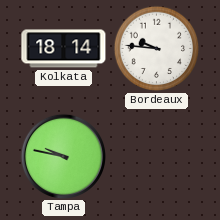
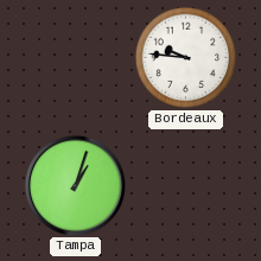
Kolkata: 18:14 -> none (64, 49)
Tampa: 9:47 -> 1:03 (75, 185)
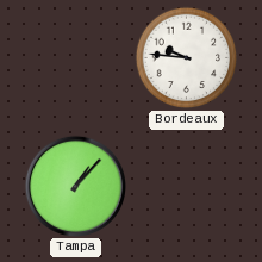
Tampa: 1:03 -> 1:07 (75, 186)
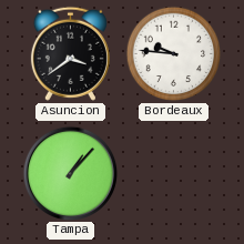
Asuncion: none -> 3:39 (70, 53)
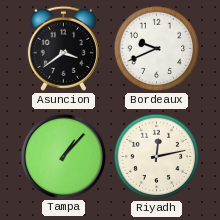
Bordeaux: 9:46 -> 9:41 (157, 49)
Riyadh: none -> 12:13 (157, 157)
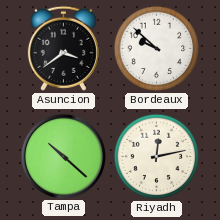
Bordeaux: 9:41 -> 9:52 (157, 49)
Tampa: 1:07 -> 10:22 (63, 156)
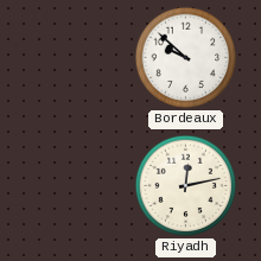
Asuncion: 3:39 -> none (63, 48)
Tampa: 10:22 -> none (63, 156)
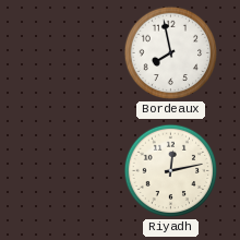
Bordeaux: 9:52 -> 7:58 (171, 53)
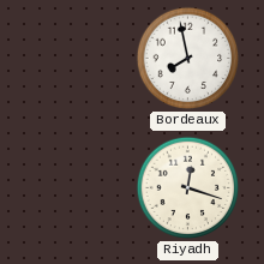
Riyadh: 12:13 -> 12:18 (188, 188)
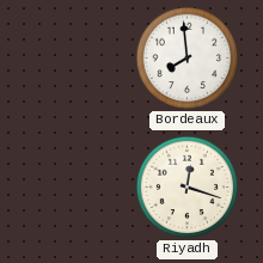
Bordeaux: 7:58 -> 7:59 (188, 59)
